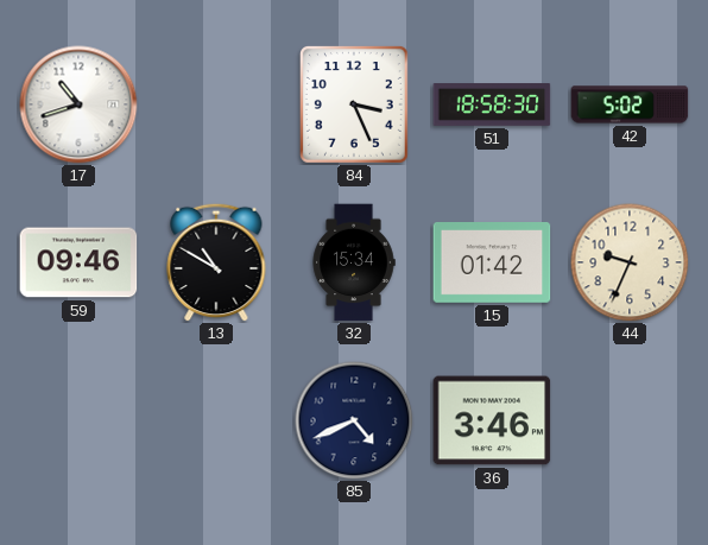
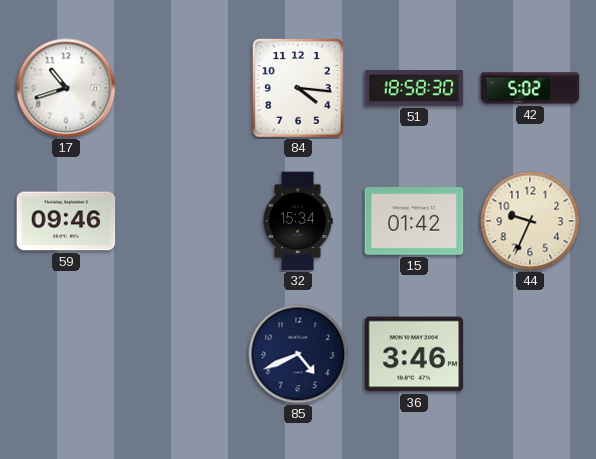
84: 3:26 -> 4:16 (298, 88)
13: 10:50 -> none (216, 262)
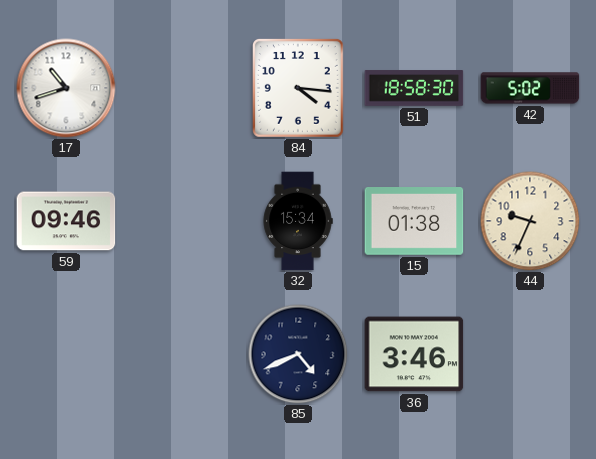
15: 01:42 -> 01:38 (414, 222)
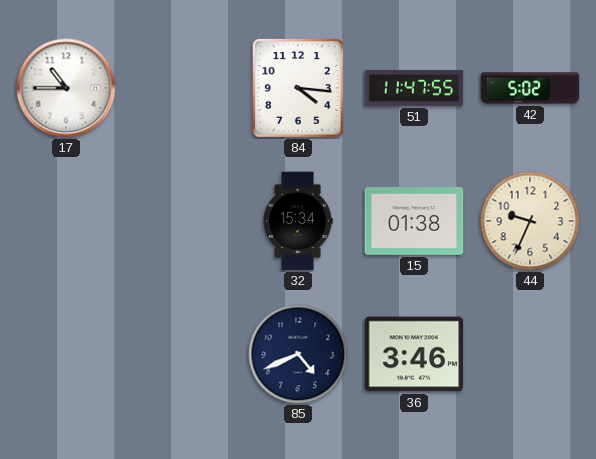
17: 10:42 -> 10:45 (66, 88)
51: 18:58 -> 11:47 (414, 88)
59: 09:46 -> none (66, 221)
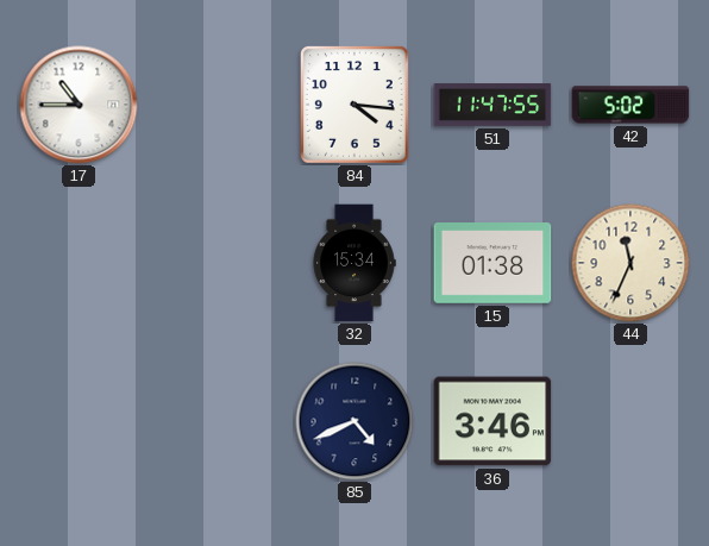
44: 9:34 -> 11:34 (630, 263)
